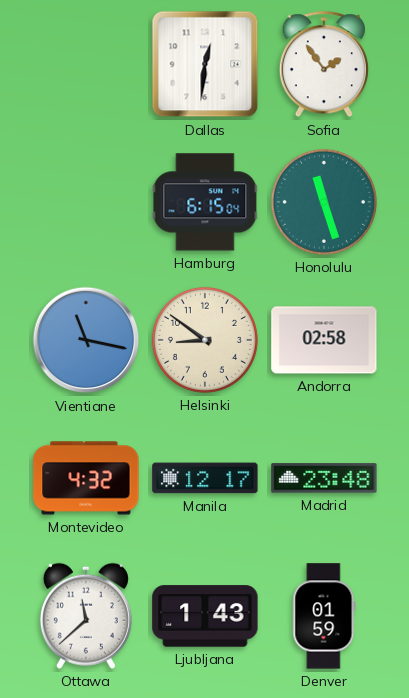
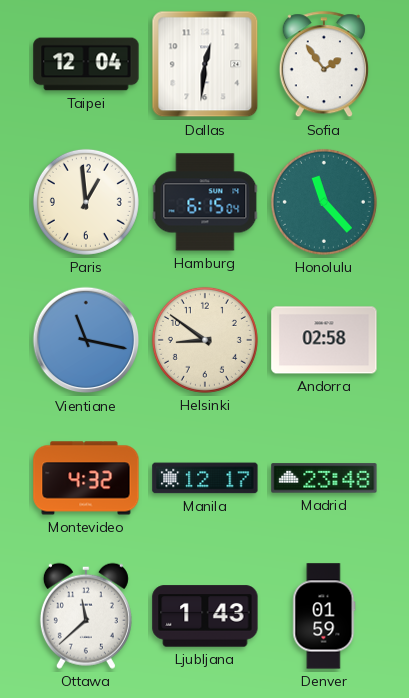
Taipei: none -> 12:04 (86, 64)
Paris: none -> 12:59 (86, 202)
Honolulu: 11:27 -> 11:23 (324, 202)
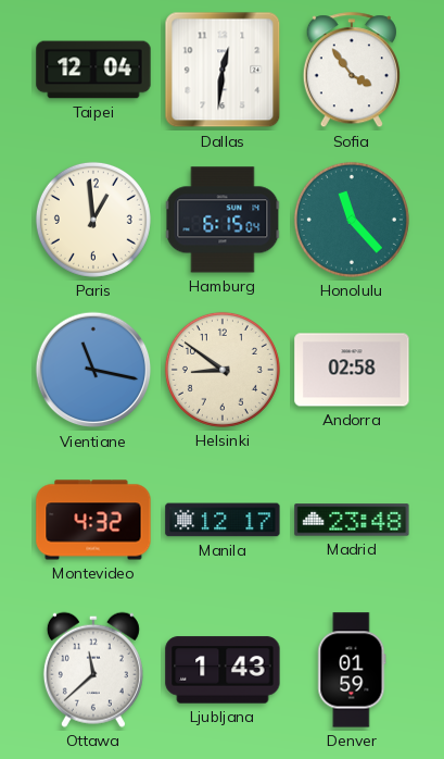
Sofia: 1:54 -> 3:54 (352, 71)
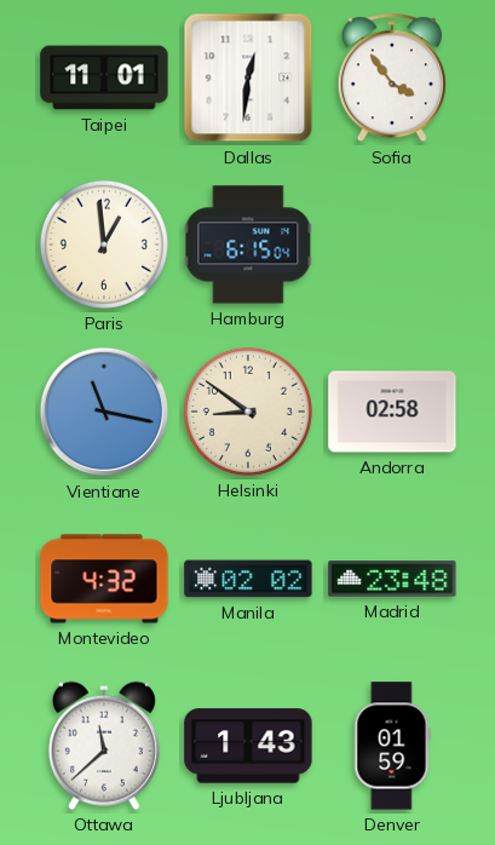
Taipei: 12:04 -> 11:01 (104, 77)
Honolulu: 11:23 -> none (352, 220)
Manila: 12:17 -> 02:02 (248, 579)
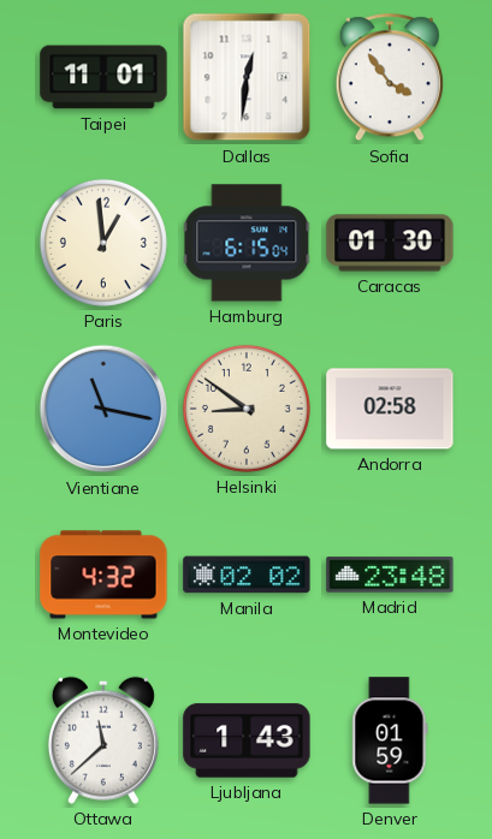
Caracas: none -> 01:30 (390, 243)
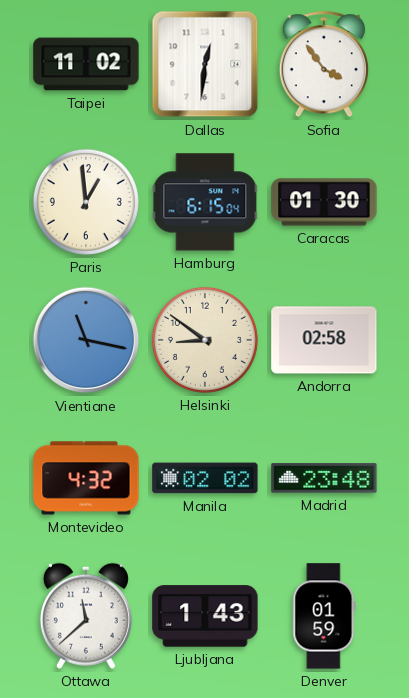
Taipei: 11:01 -> 11:02 (86, 64)
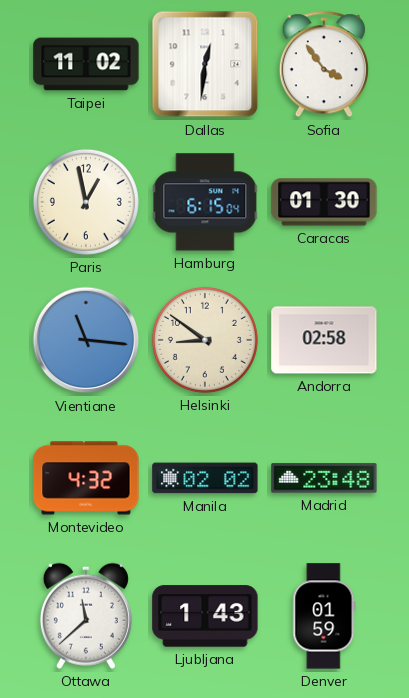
Paris: 12:59 -> 12:58 (86, 202)
Vientiane: 11:17 -> 11:16 (86, 340)
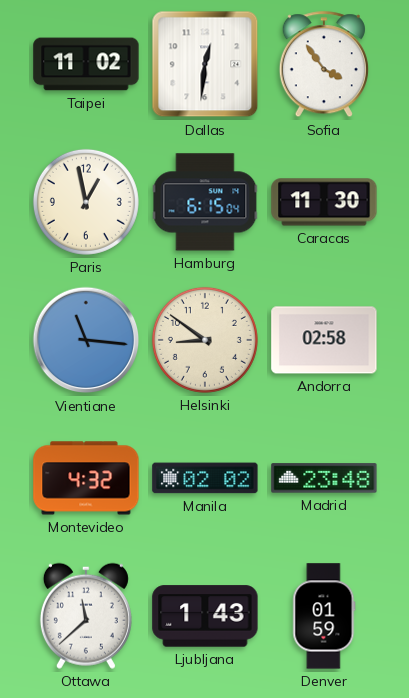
Caracas: 01:30 -> 11:30 (324, 202)
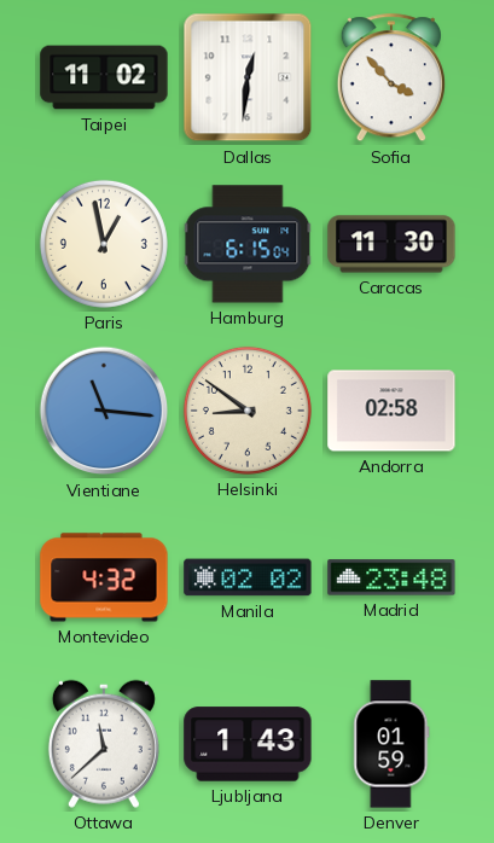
Sofia: 3:54 -> 3:53 (391, 79)
